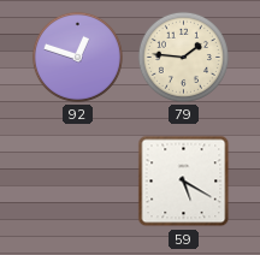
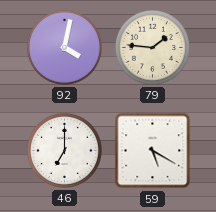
92: 12:48 -> 4:02 (64, 47)
46: none -> 7:00 (64, 150)
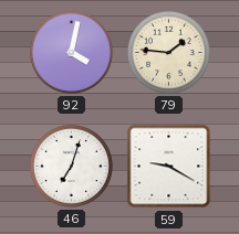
46: 7:00 -> 7:03 (71, 166)
59: 5:20 -> 9:20 (169, 167)
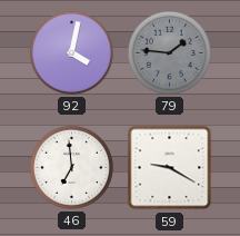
79 dial: cream -> grey (169, 52)
46: 7:03 -> 6:59 (71, 167)
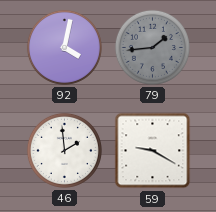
79: 1:46 -> 1:44 (152, 47)
46: 6:59 -> 1:59 (64, 150)
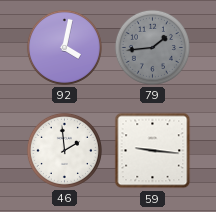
59: 9:20 -> 9:16 (153, 151)
